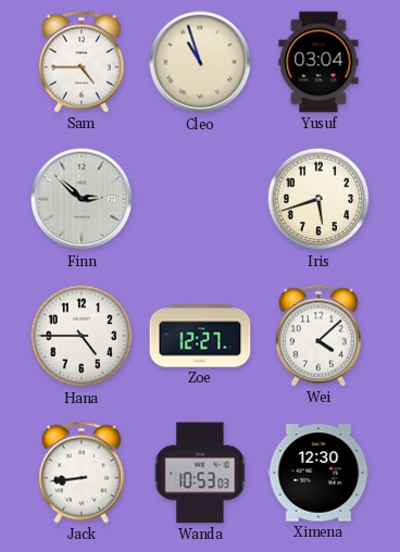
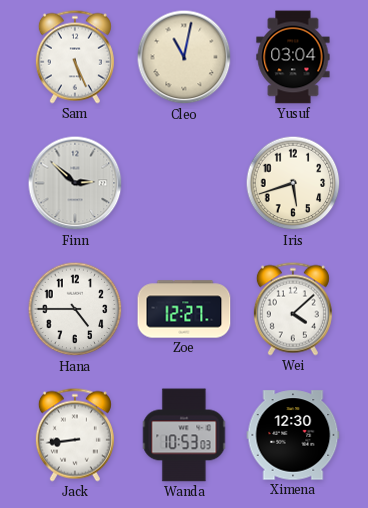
Sam: 4:45 -> 5:26 (75, 57)
Cleo: 10:57 -> 11:02 (184, 57)
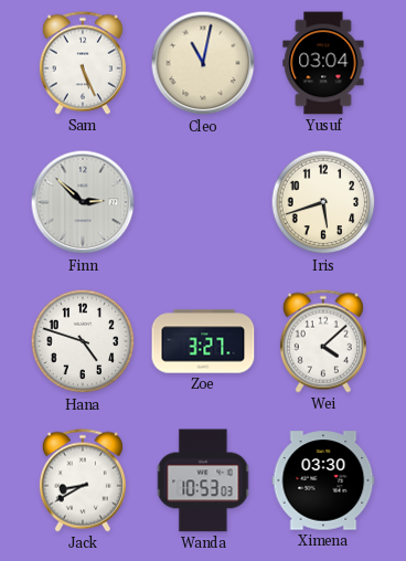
Hana: 4:45 -> 4:48 (83, 341)
Zoe: 12:27 -> 3:27 (203, 341)
Jack: 8:44 -> 8:40 (83, 480)
Ximena: 12:30 -> 03:30 (323, 480)
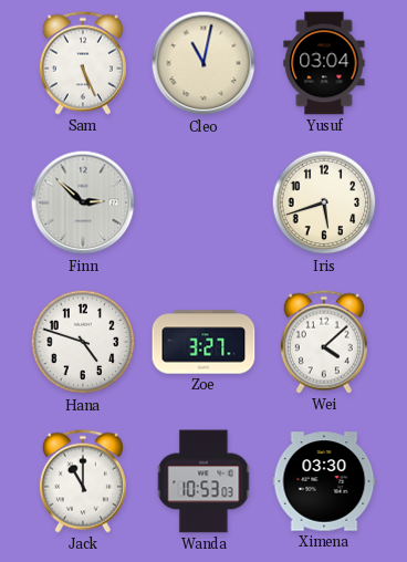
Jack: 8:40 -> 11:00 (83, 481)
